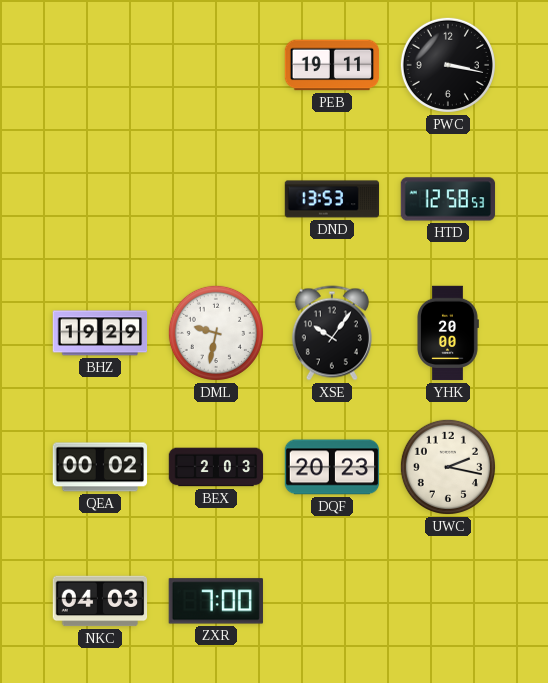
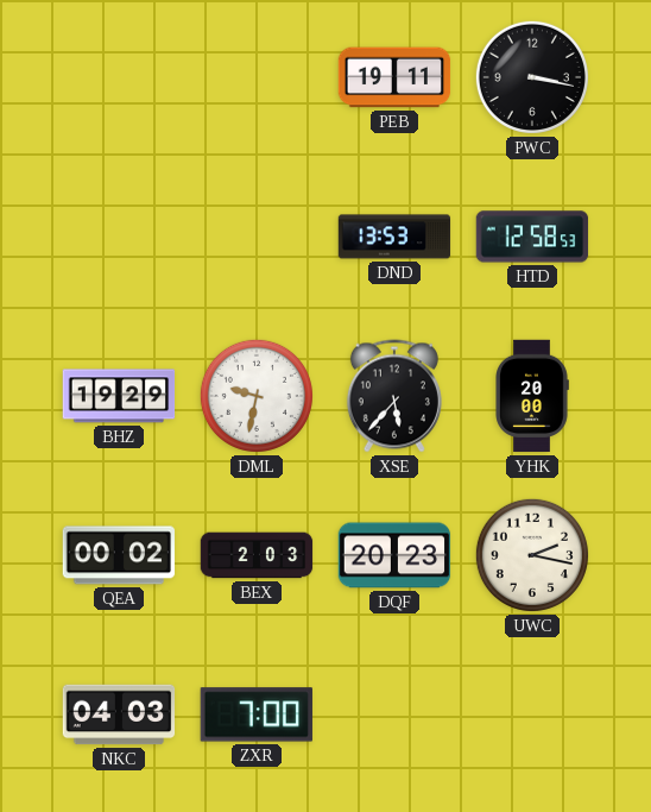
XSE: 10:06 -> 5:37 (394, 396)
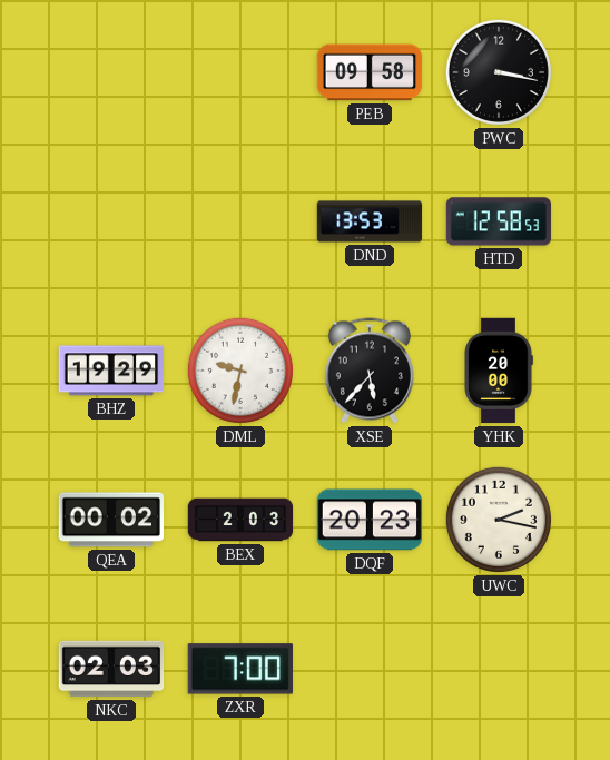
PEB: 19:11 -> 09:58 (370, 72)
NKC: 04:03 -> 02:03 (111, 669)
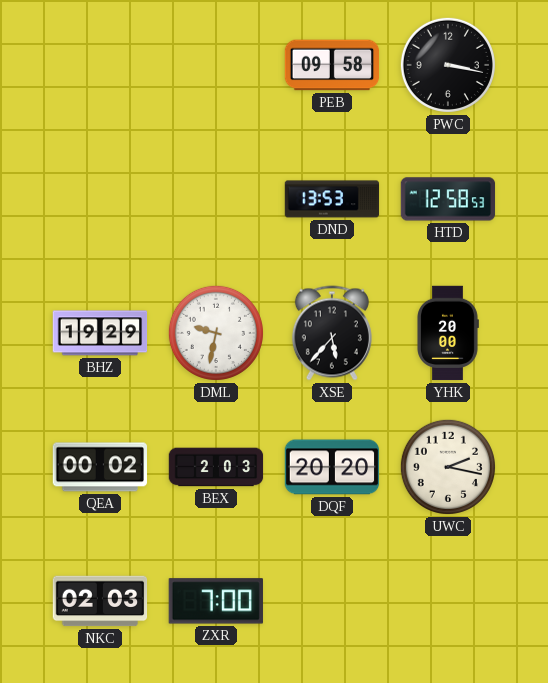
DQF: 20:23 -> 20:20 (332, 467)
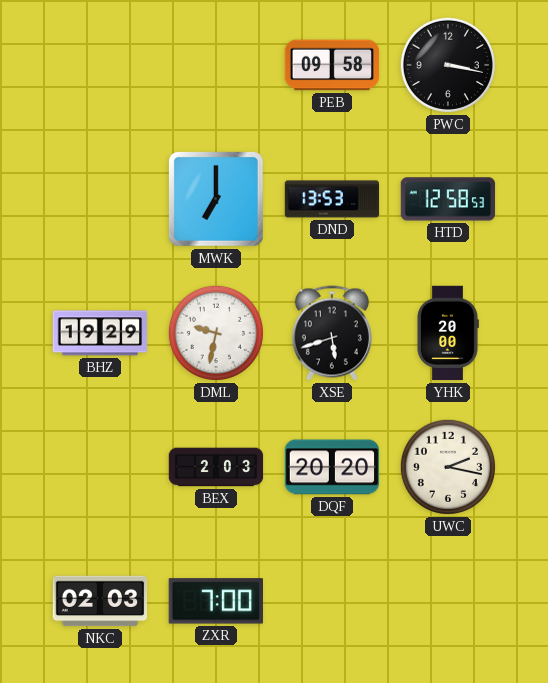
MWK: none -> 7:00 (217, 200)
XSE: 5:37 -> 5:42 (332, 333)
QEA: 00:02 -> none (100, 467)
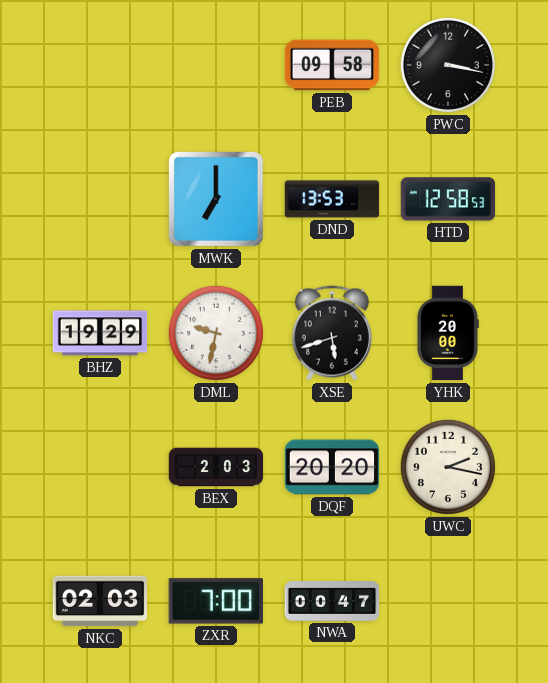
NWA: none -> 00:47 (332, 601)
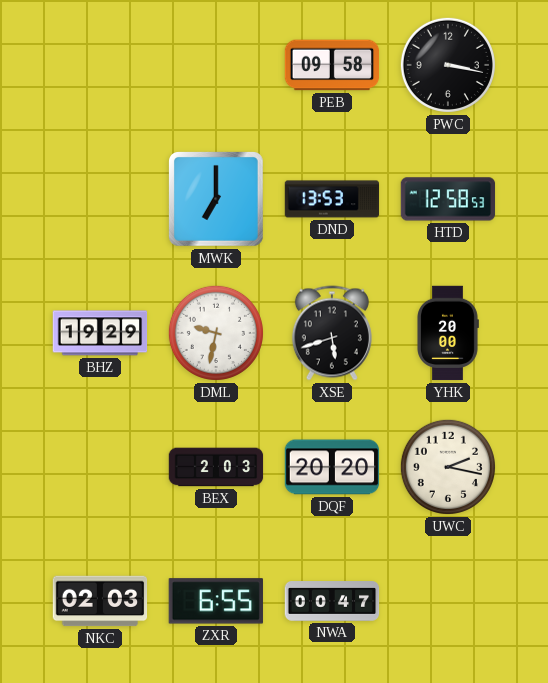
ZXR: 7:00 -> 6:55 (216, 601)
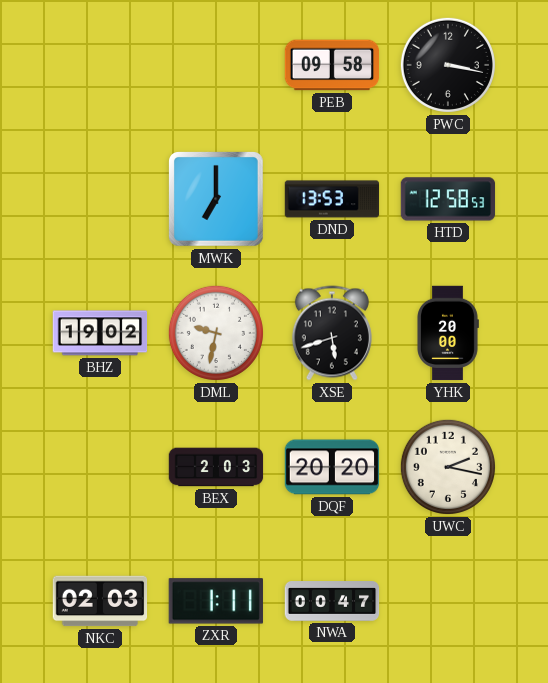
BHZ: 19:29 -> 19:02 (100, 333)
ZXR: 6:55 -> 1:11 (216, 601)
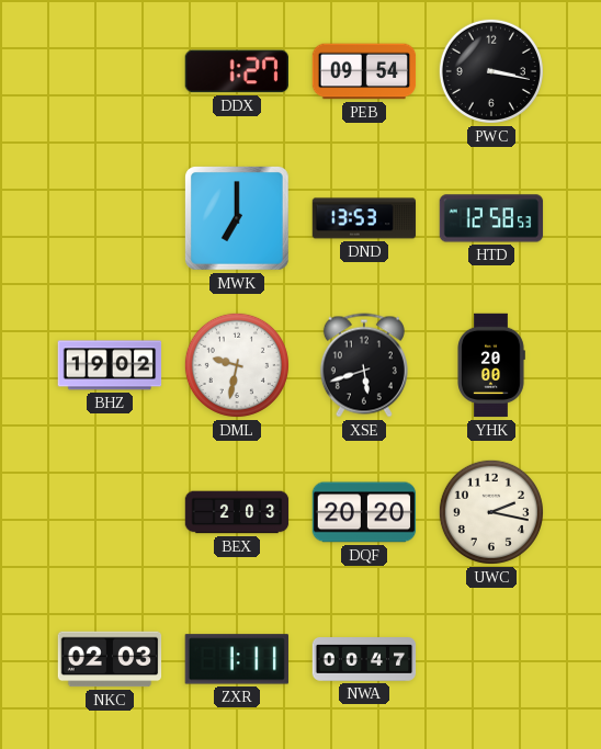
DDX: none -> 1:27 (237, 71)
PEB: 09:58 -> 09:54 (364, 71)
